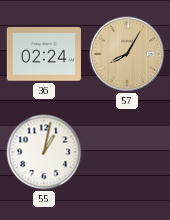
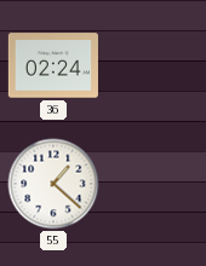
57: 8:05 -> none (127, 54)
55: 1:02 -> 1:22 (53, 184)
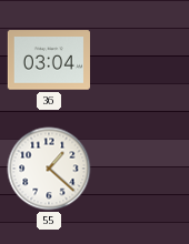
36: 02:24 -> 03:04 (49, 60)
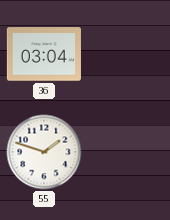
55: 1:22 -> 1:48 (44, 152)
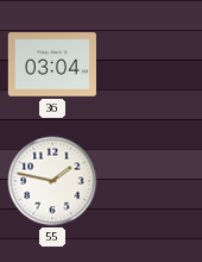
55: 1:48 -> 1:47 (52, 181)
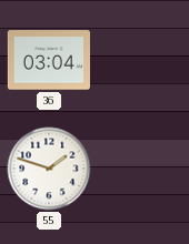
55: 1:47 -> 1:48 (49, 169)
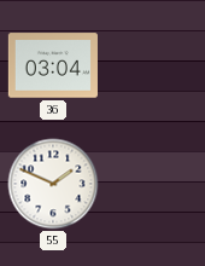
55: 1:48 -> 1:49 (53, 184)
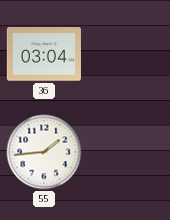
55: 1:49 -> 1:44 (44, 152)
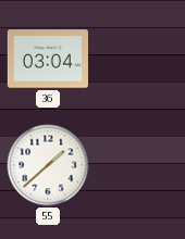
55: 1:44 -> 1:38 (48, 165)
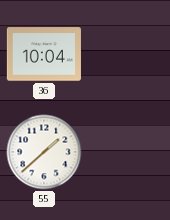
36: 03:04 -> 10:04 (44, 54)
